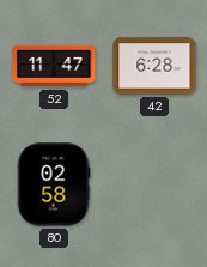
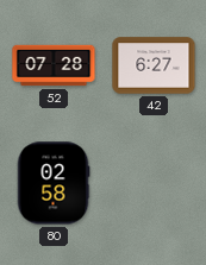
52: 11:47 -> 07:28 (54, 65)
42: 6:28 -> 6:27 (154, 65)
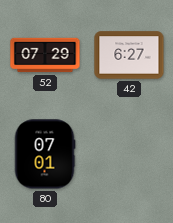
52: 07:28 -> 07:29 (45, 55)
80: 02:58 -> 07:01 (45, 154)
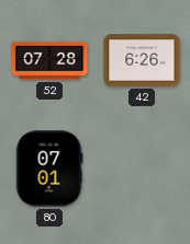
52: 07:29 -> 07:28 (49, 60)
42: 6:27 -> 6:26 (142, 60)
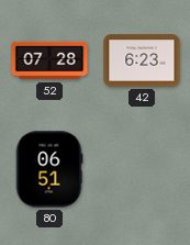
42: 6:26 -> 6:23 (142, 60)
80: 07:01 -> 06:51 (49, 169)
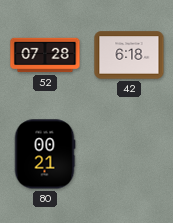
42: 6:23 -> 6:18 (129, 55)
80: 06:51 -> 00:21 (45, 154)
